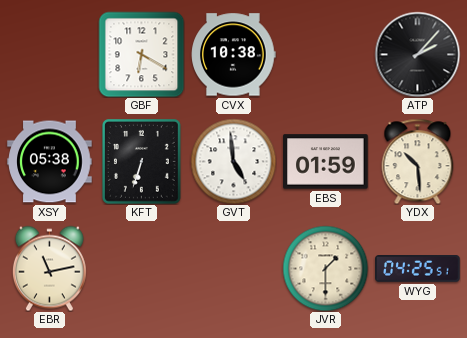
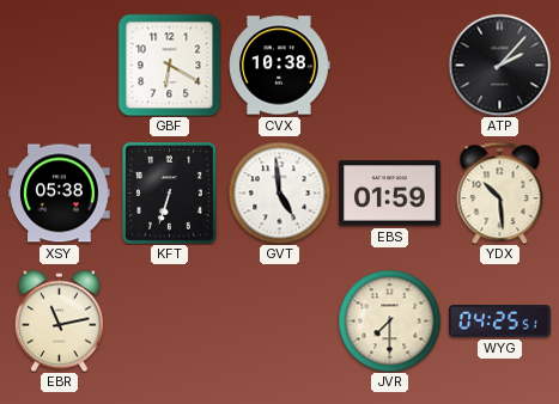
JVR: 1:30 -> 7:30 (389, 320)
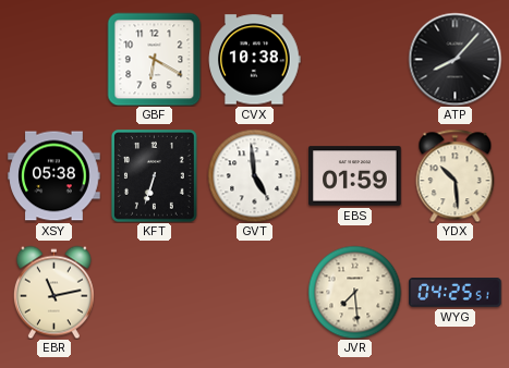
ATP: 2:07 -> 8:07 (455, 59)
JVR: 7:30 -> 7:29 (354, 292)
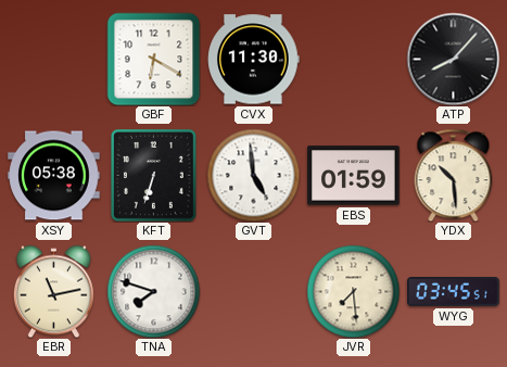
CVX: 10:38 -> 11:30 (254, 60)
TNA: none -> 7:48 (153, 291)
WYG: 04:25 -> 03:45 (454, 292)
